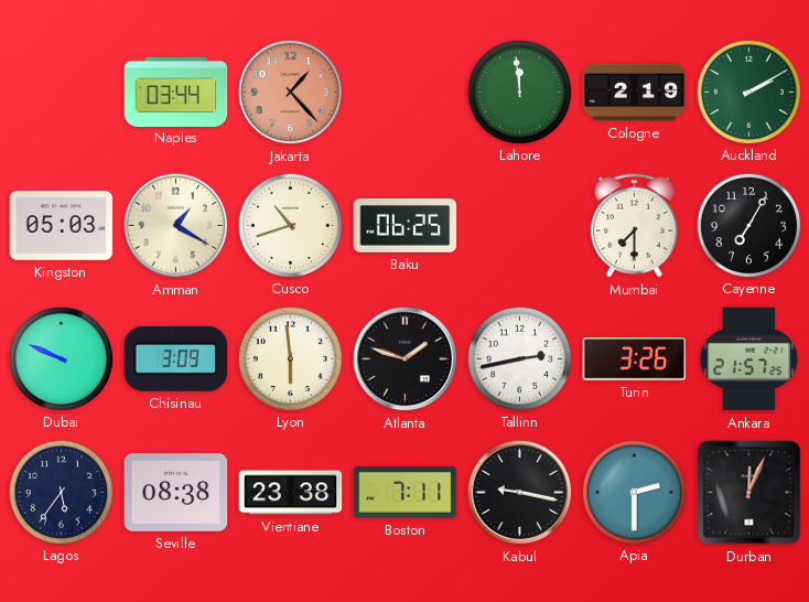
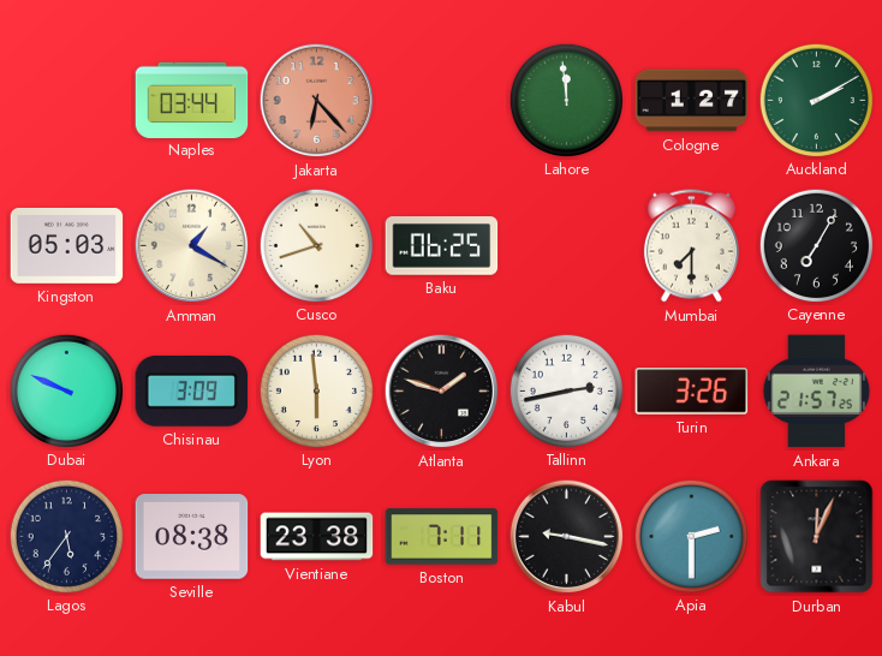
Jakarta: 1:23 -> 6:23 (317, 101)
Cologne: 2:19 -> 1:27 (692, 101)
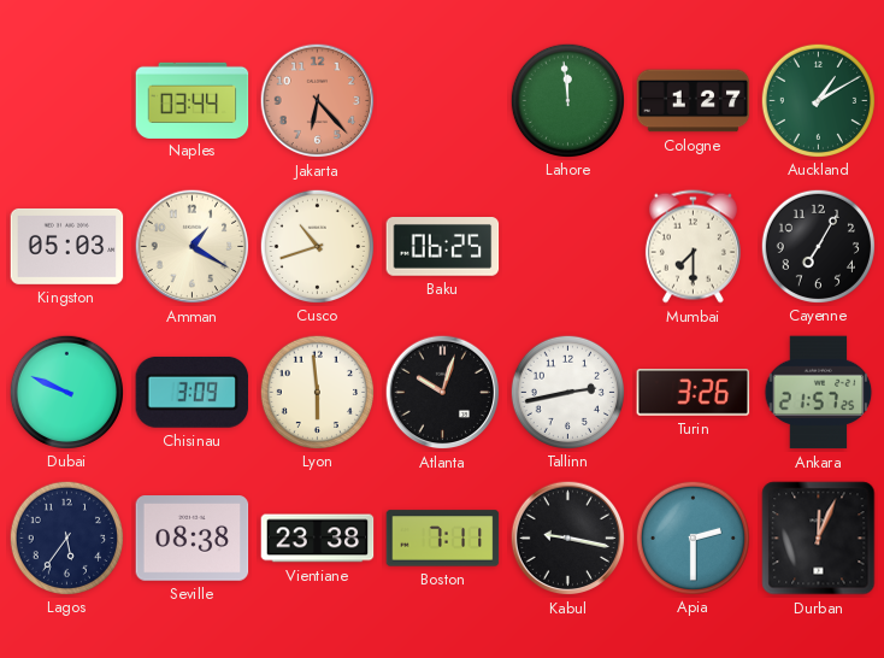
Auckland: 2:10 -> 1:10 (818, 100)
Atlanta: 1:48 -> 10:03 (443, 393)
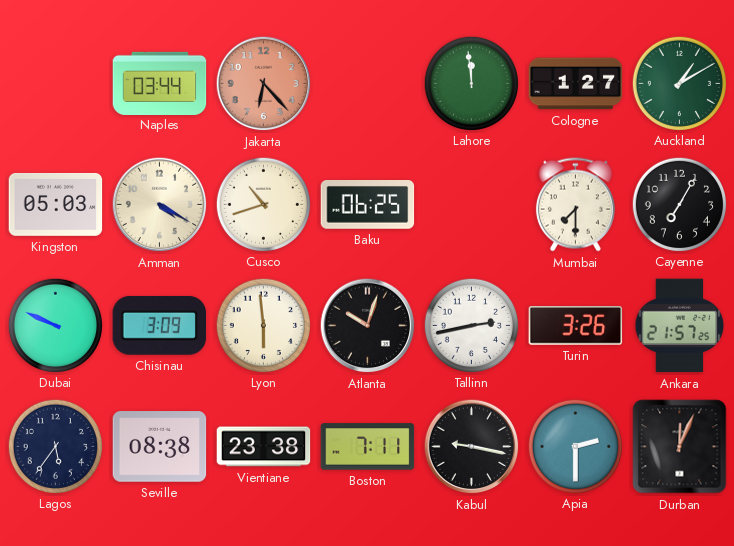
Amman: 1:20 -> 4:20 (160, 205)
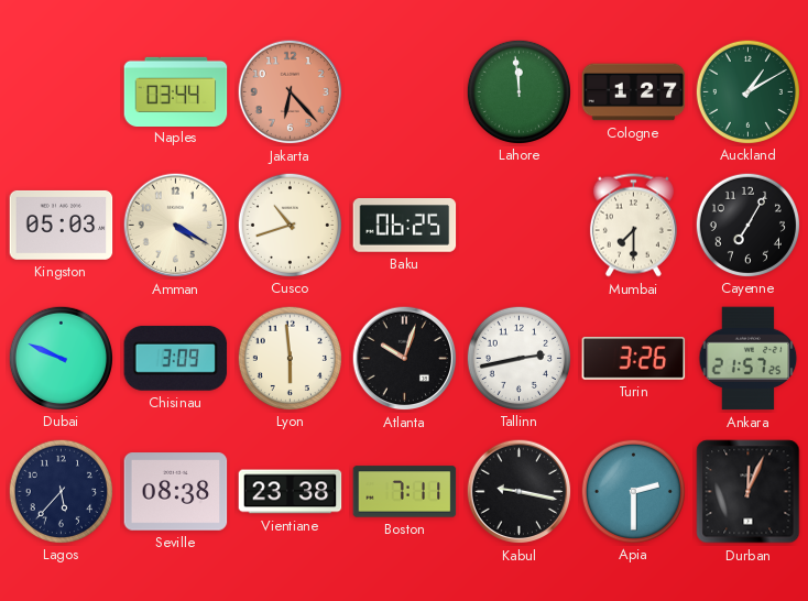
Lagos: 5:36 -> 5:37 (61, 491)
